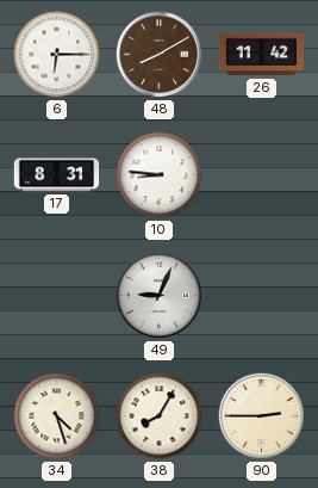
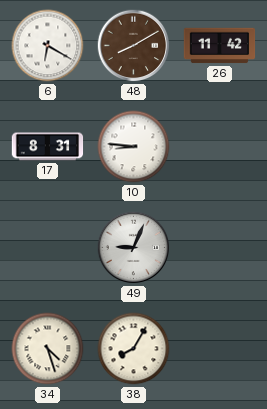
6: 6:15 -> 6:20 (48, 46)
90: 2:45 -> none (262, 416)
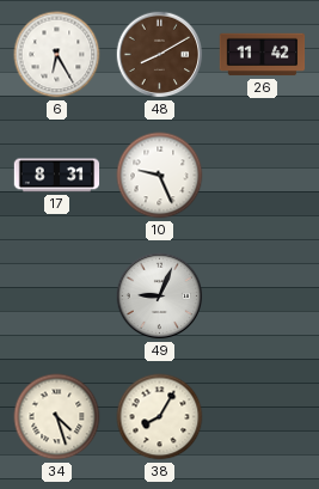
6: 6:20 -> 6:25 (57, 55)
10: 8:46 -> 9:26 (160, 176)
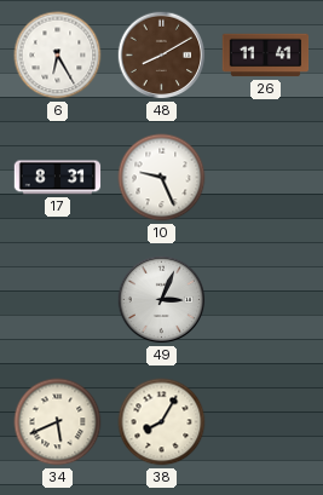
26: 11:42 -> 11:41 (266, 56)
49: 9:04 -> 3:04 (162, 300)
34: 4:27 -> 5:41 (58, 422)
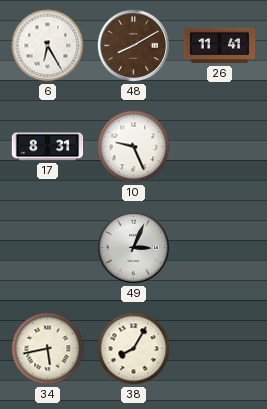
34: 5:41 -> 5:43 (48, 349)
